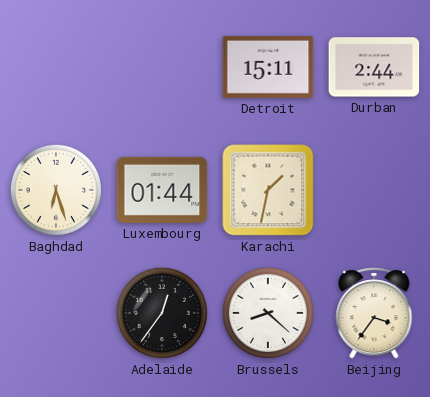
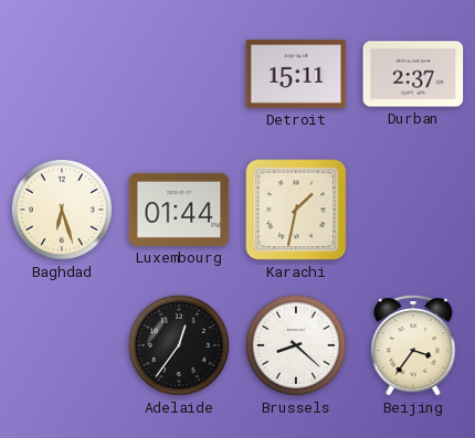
Durban: 2:44 -> 2:37 (413, 74)
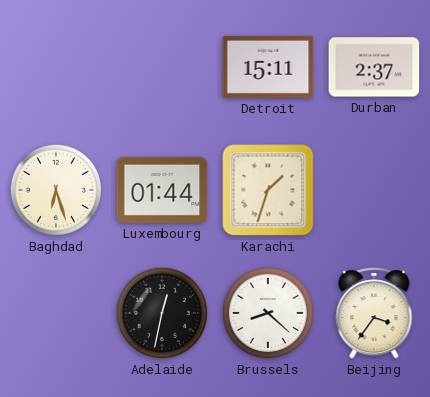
Karachi: 1:32 -> 1:33 (268, 190)
Adelaide: 12:36 -> 12:32 (162, 313)
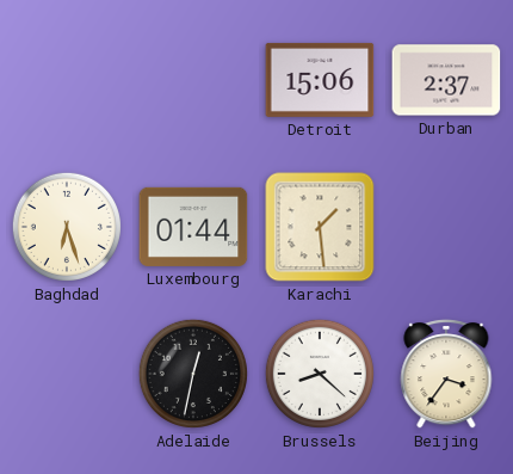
Detroit: 15:11 -> 15:06 (320, 80)
Karachi: 1:33 -> 1:29 (320, 227)
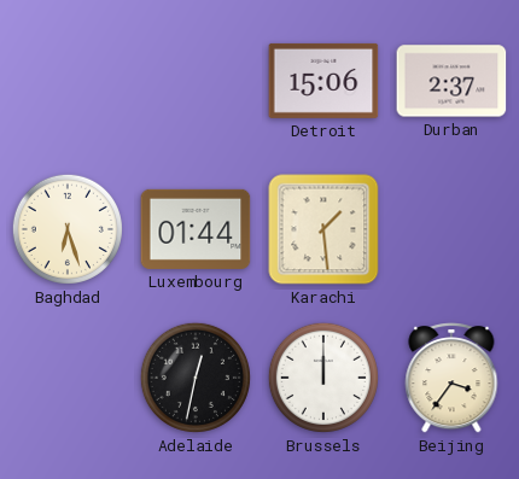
Brussels: 8:22 -> 12:00 (323, 378)
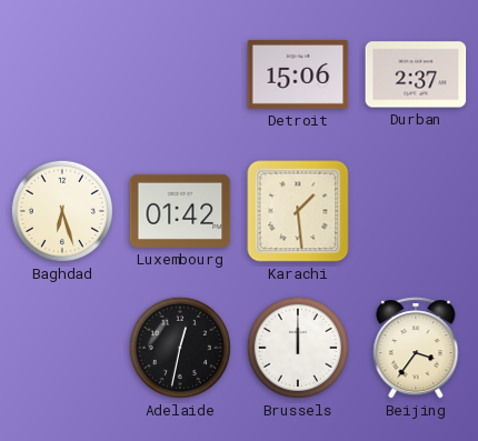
Luxembourg: 01:44 -> 01:42 (180, 211)
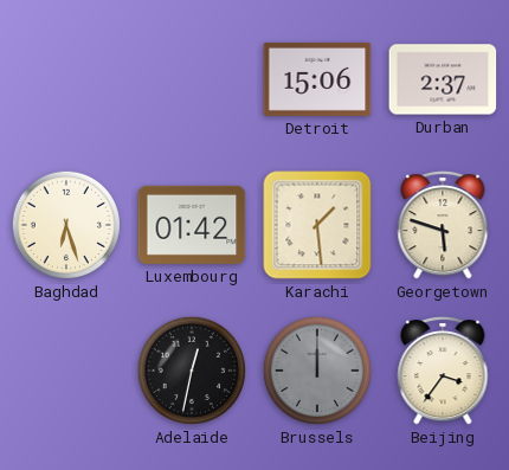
Georgetown: none -> 5:48 (443, 225)
Brussels dial: white -> grey (317, 371)
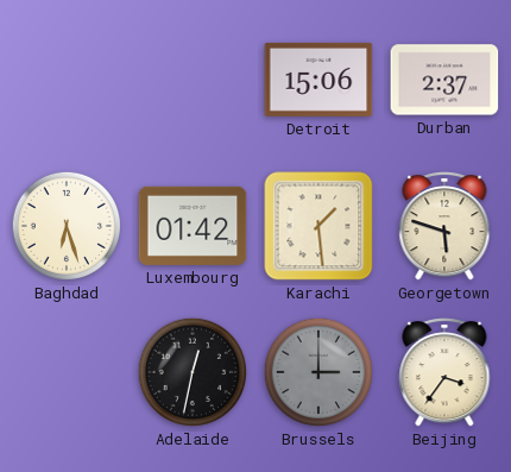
Brussels: 12:00 -> 3:00 (318, 372)
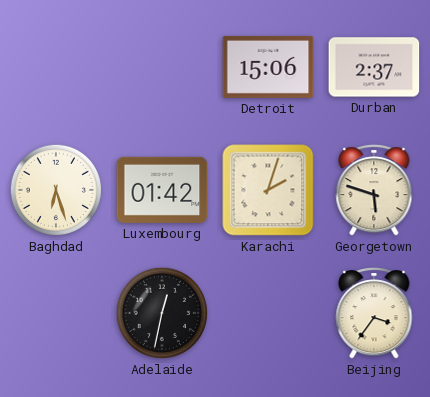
Karachi: 1:29 -> 2:03 (268, 190)
Brussels: 3:00 -> none (318, 372)
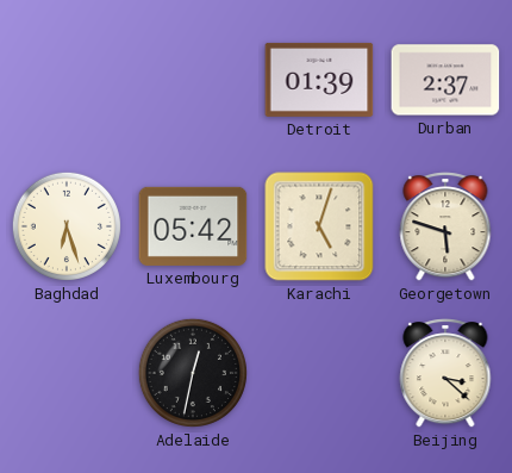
Detroit: 15:06 -> 01:39 (319, 80)
Luxembourg: 01:42 -> 05:42 (193, 226)
Karachi: 2:03 -> 5:03 (319, 226)
Beijing: 3:36 -> 3:22 (445, 373)
